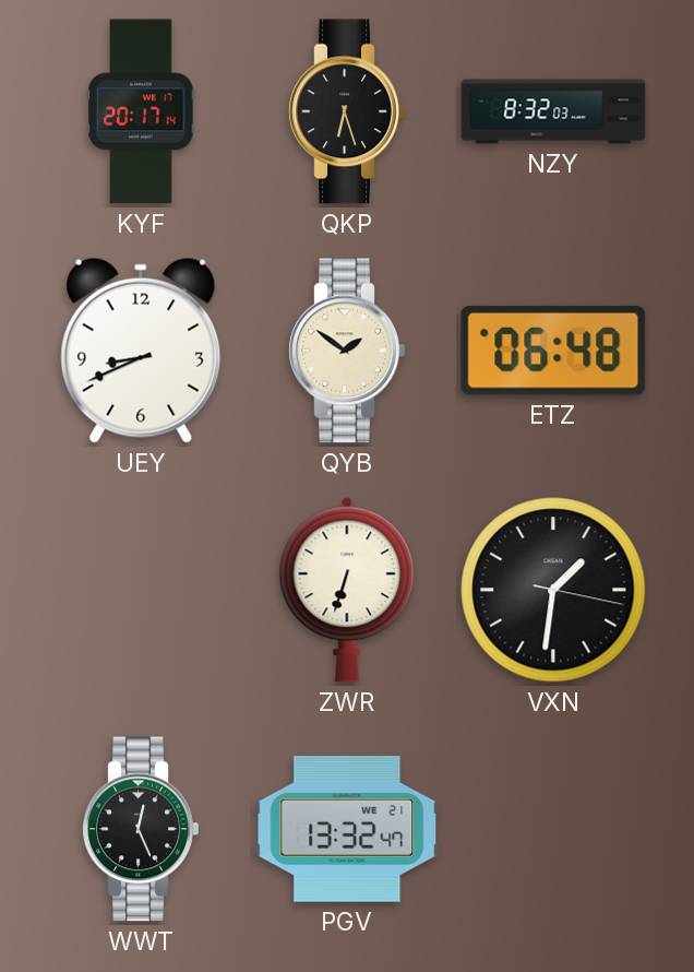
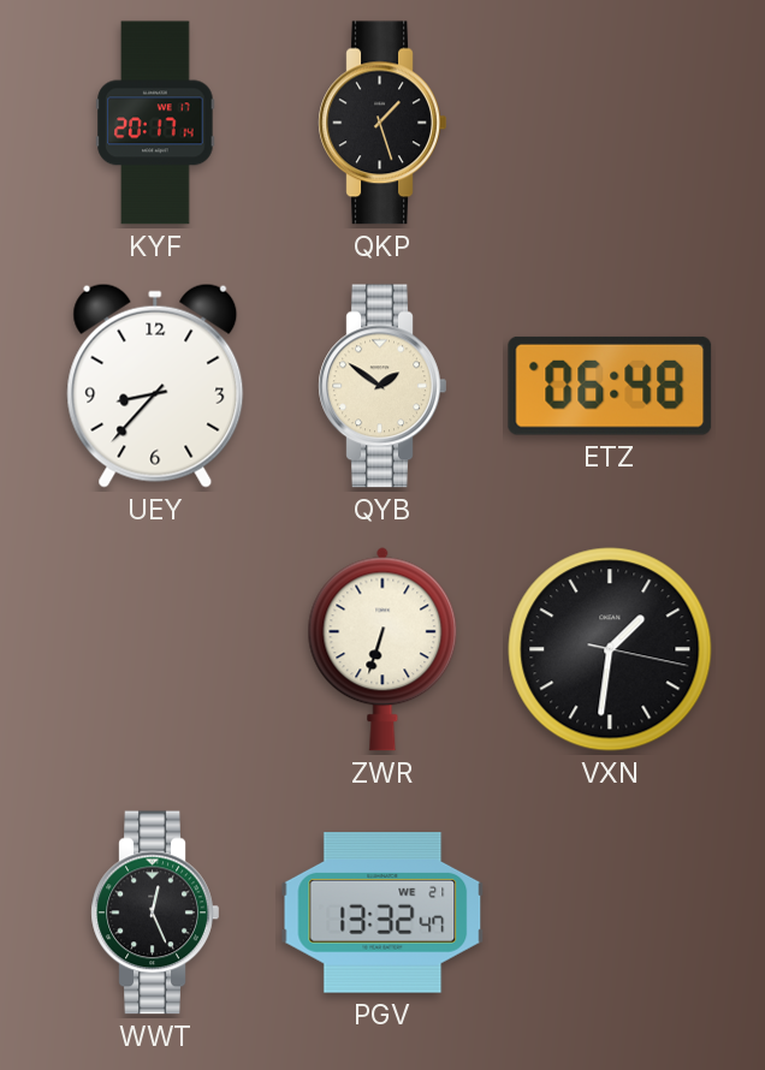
QKP: 6:27 -> 1:27 (382, 123)
NZY: 8:32 -> none (553, 111)
UEY: 8:41 -> 8:37 (155, 386)
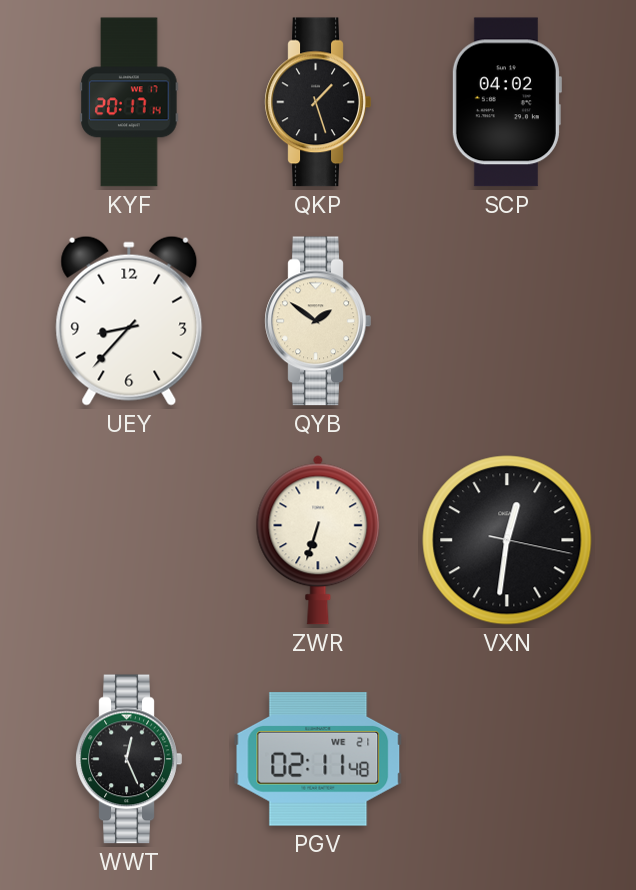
SCP: none -> 04:02 (506, 102)
ETZ: 06:48 -> none (610, 386)
VXN: 1:31 -> 12:31 (507, 540)
PGV: 13:32 -> 02:11 (318, 759)
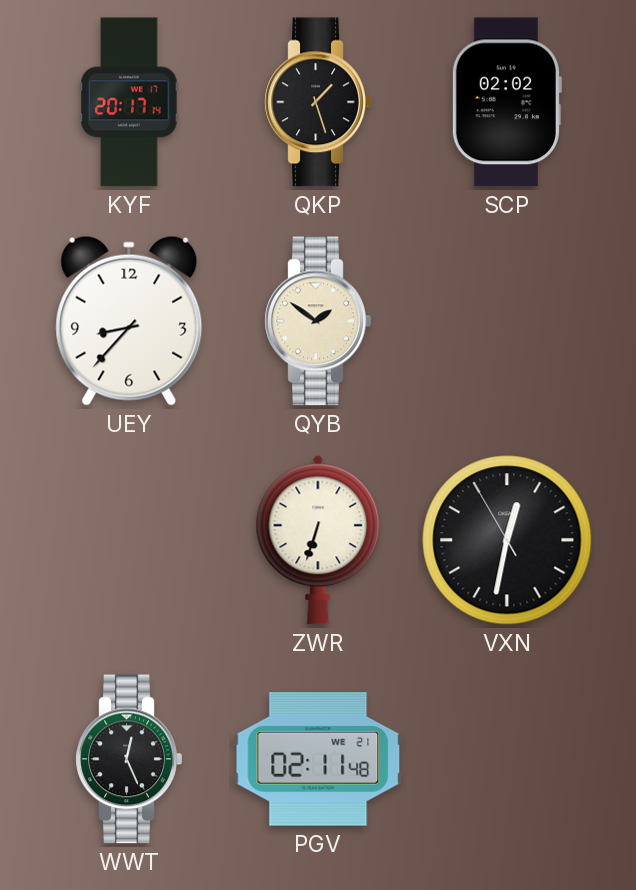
SCP: 04:02 -> 02:02 (506, 102)
VXN: 12:31:17 -> 12:31:55 (507, 540)
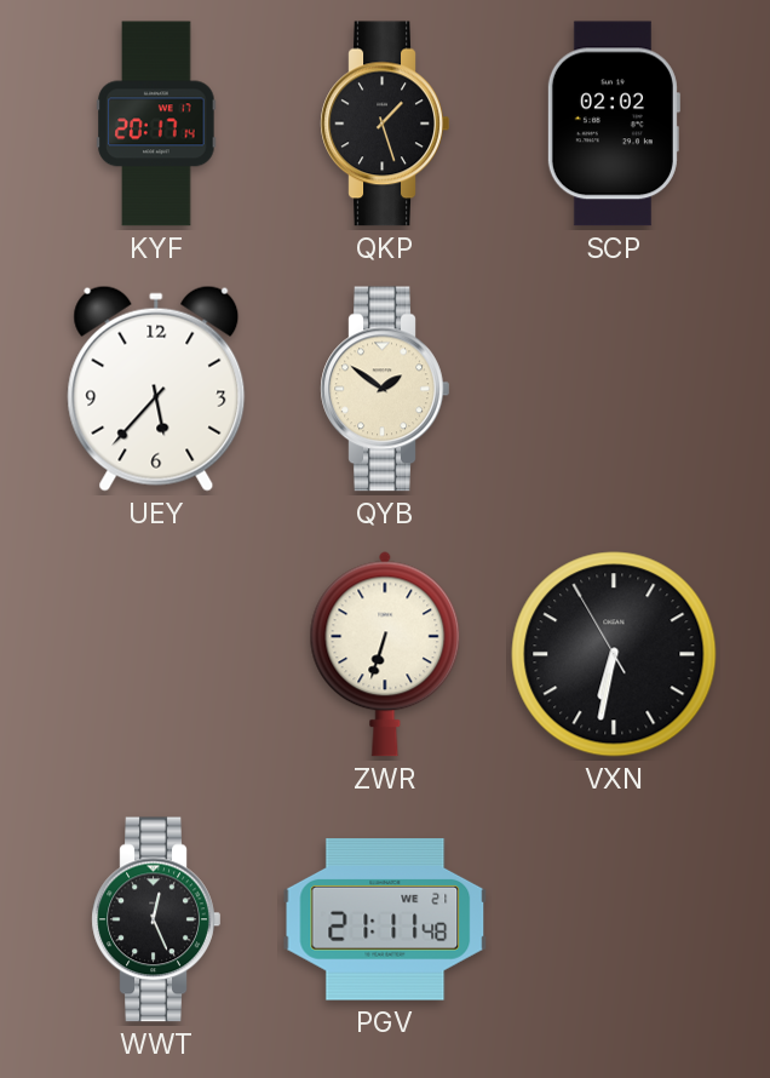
UEY: 8:37 -> 5:37 (156, 389)
VXN: 12:31 -> 6:31 (614, 654)
PGV: 02:11 -> 21:11 (385, 919)
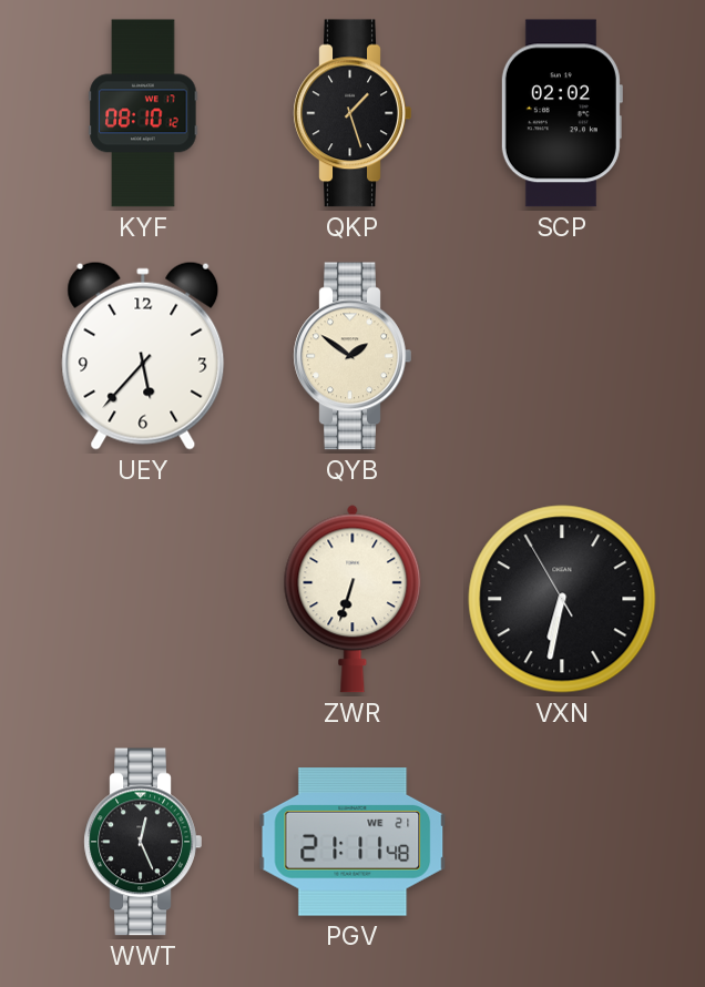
KYF: 20:17 -> 08:10 (143, 113)
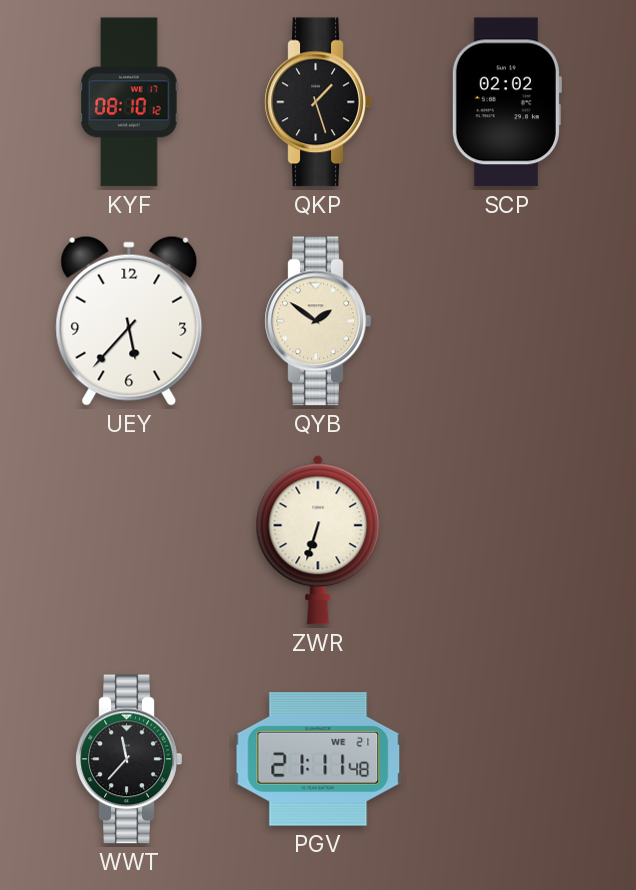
VXN: 6:31 -> none (562, 599)
WWT: 12:26 -> 11:37 (129, 759)
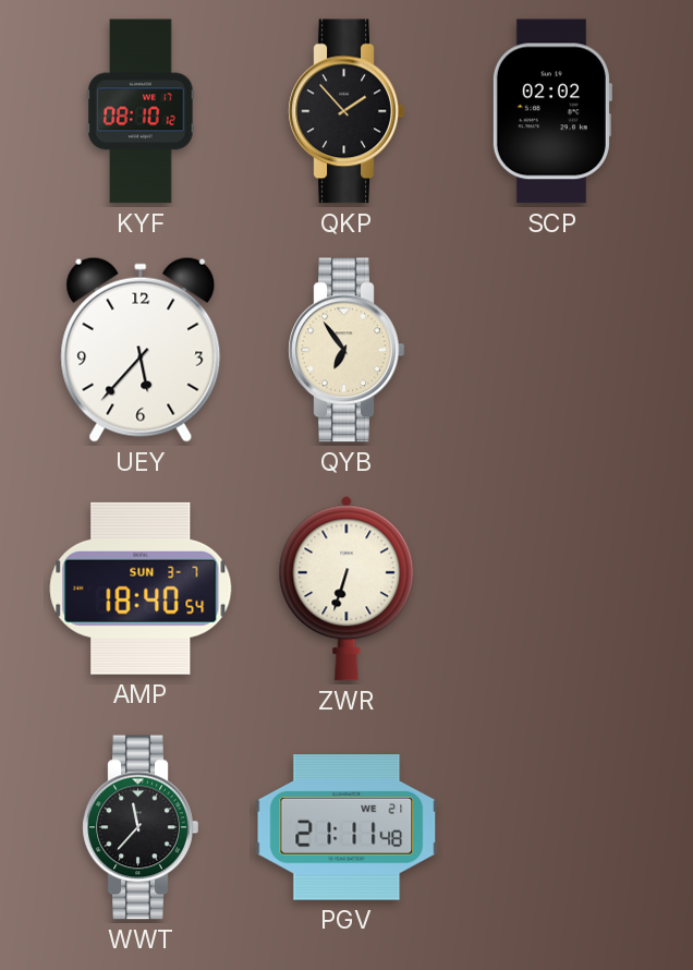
QKP: 1:27 -> 1:53 (346, 111)
QYB: 1:51 -> 6:54 (346, 350)
AMP: none -> 18:40 (141, 589)
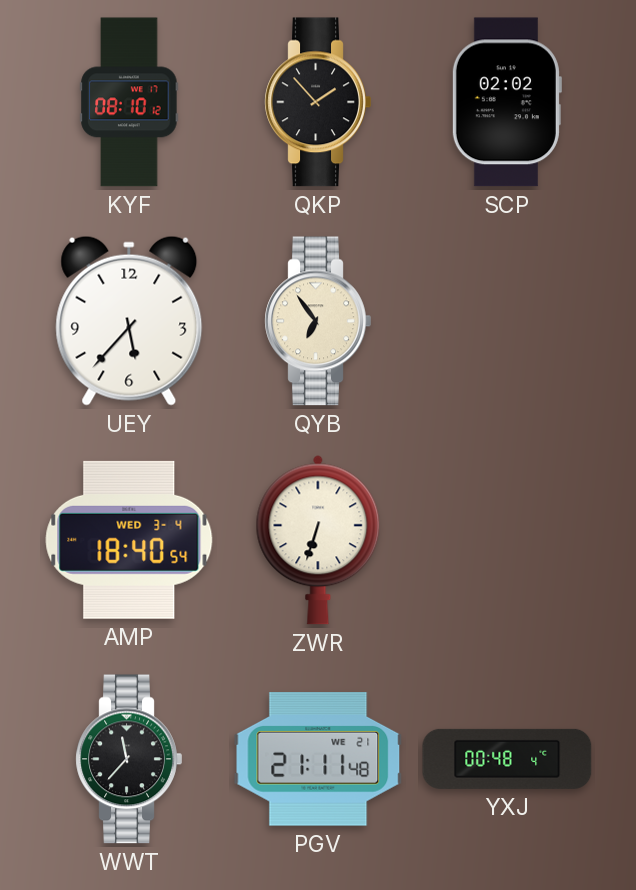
AMP date: SUN 3-7 -> WED 3-4 (129, 540)
YXJ: none -> 00:48 (507, 759)
